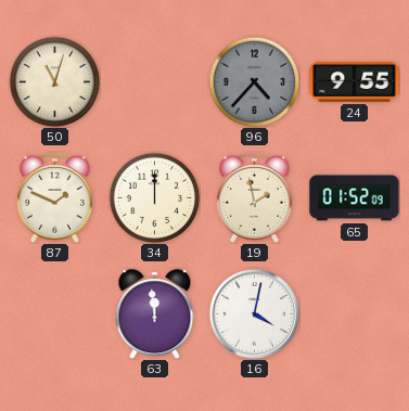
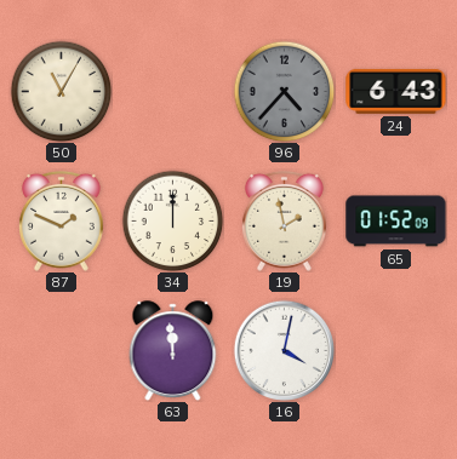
50: 11:03 -> 11:05 (61, 91)
24: 9:55 -> 6:43 (396, 91)
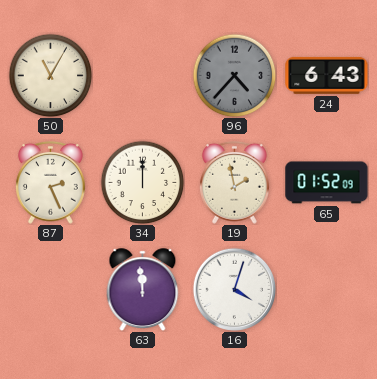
87: 1:49 -> 2:26 (51, 182)
16: 4:02 -> 4:03 (234, 289)
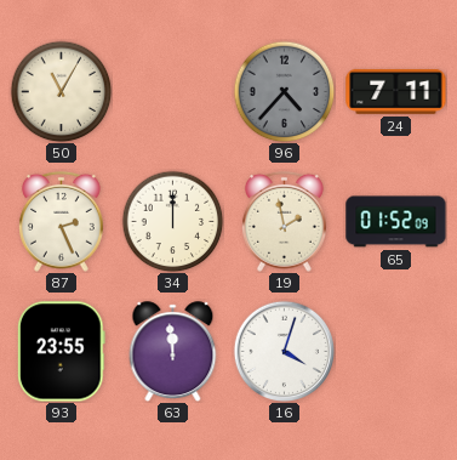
24: 6:43 -> 7:11 (396, 91)
93: none -> 23:55 (61, 352)
